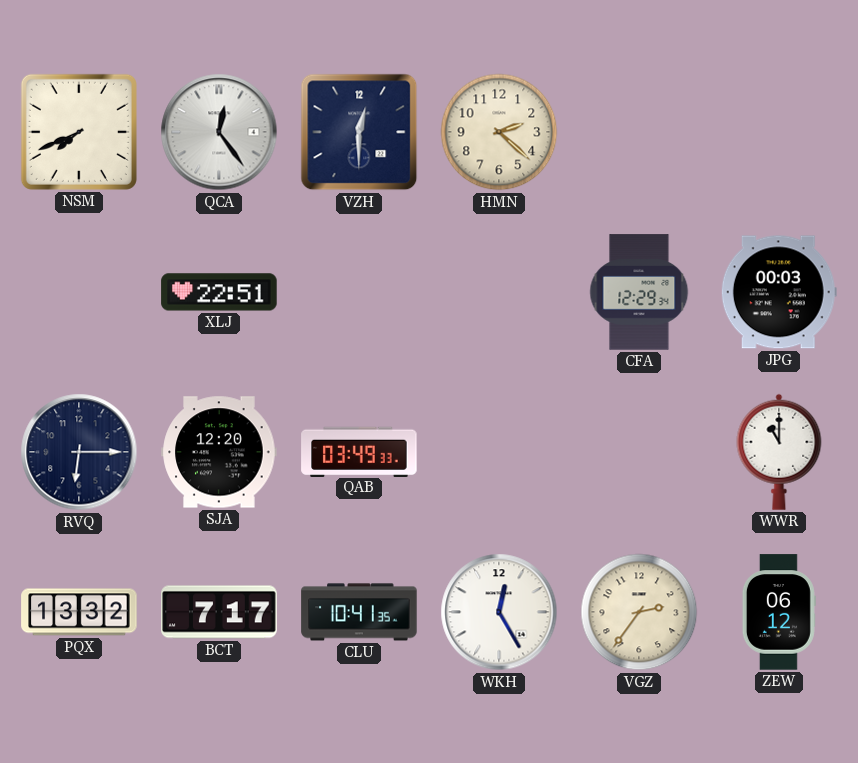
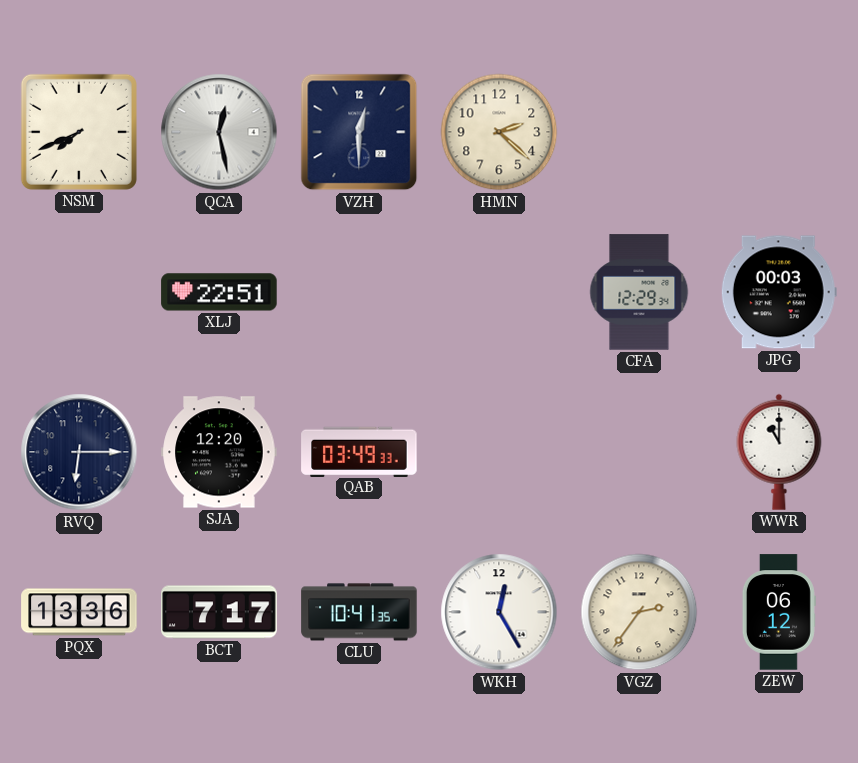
QCA: 12:24 -> 12:28 (219, 132)
PQX: 13:32 -> 13:36 (79, 612)
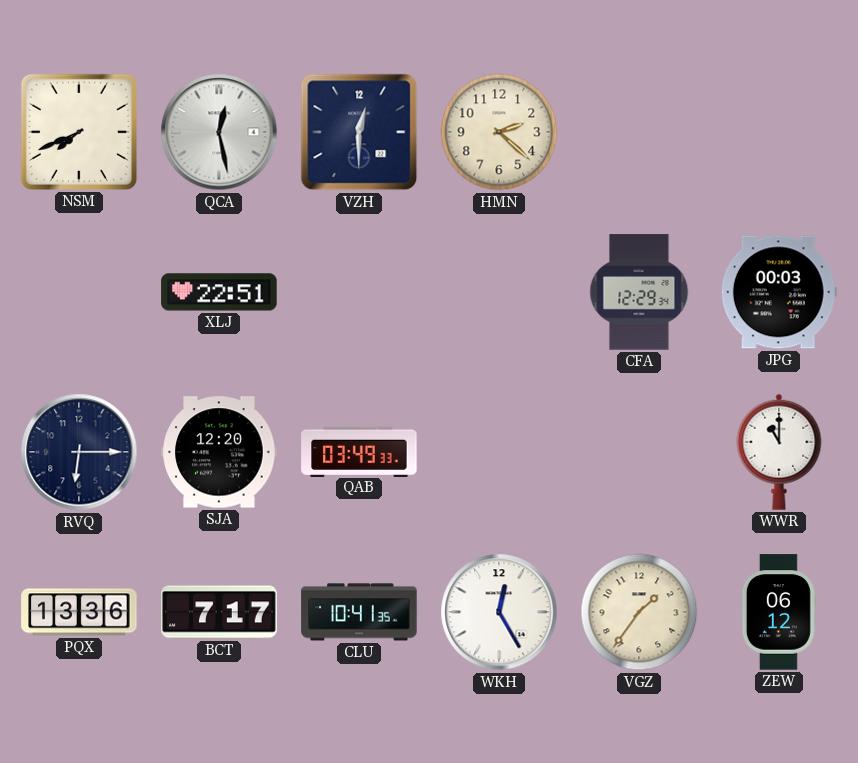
VGZ: 2:36 -> 1:36 (639, 612)
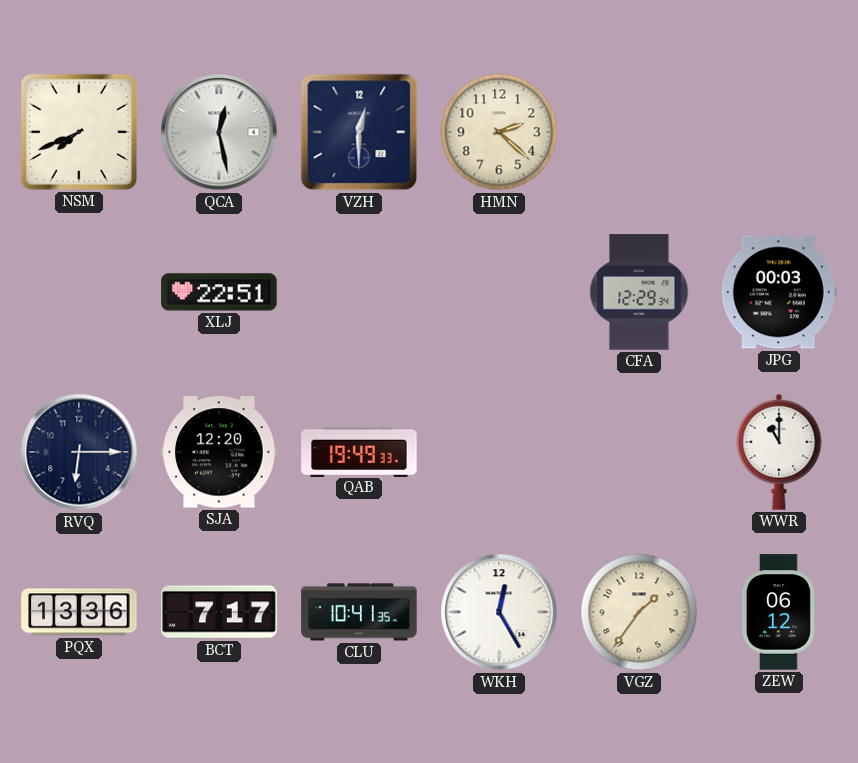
QAB: 03:49 -> 19:49 (359, 451)
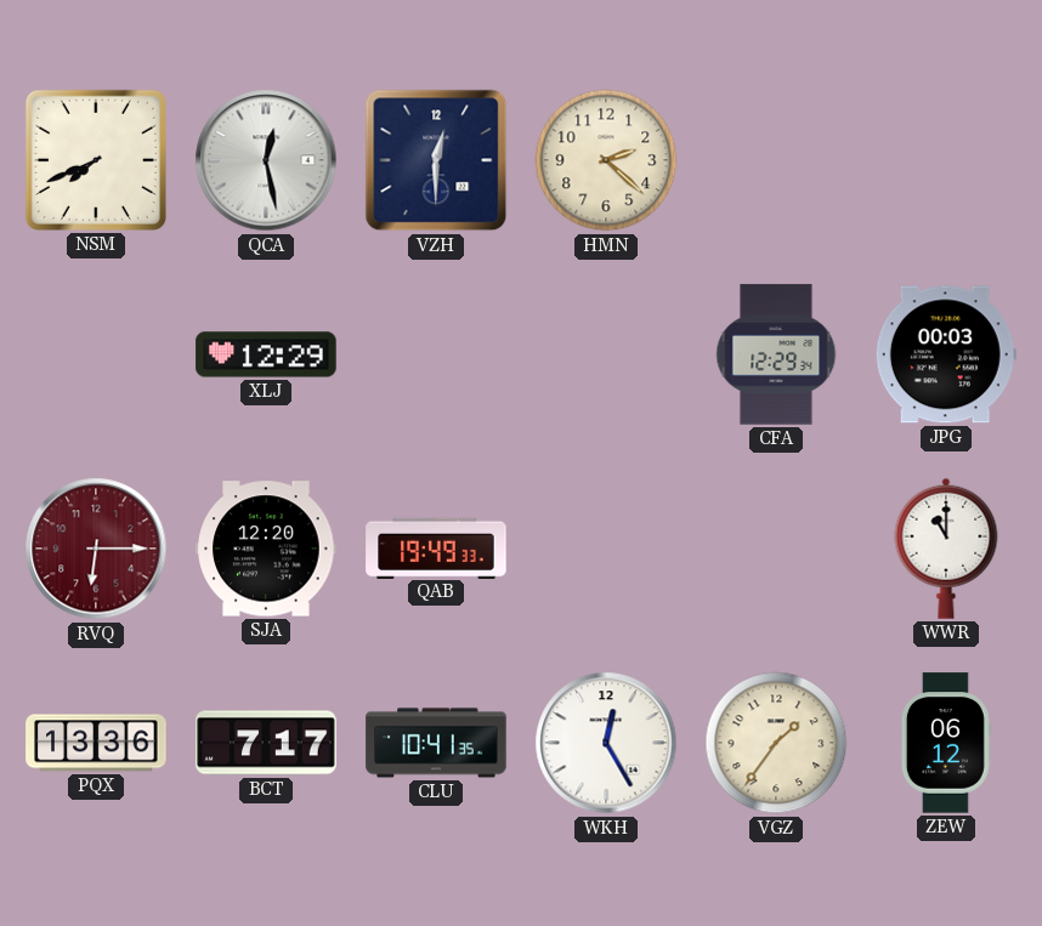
XLJ: 22:51 -> 12:29 (266, 354)
RVQ dial: navy -> burgundy (96, 549)
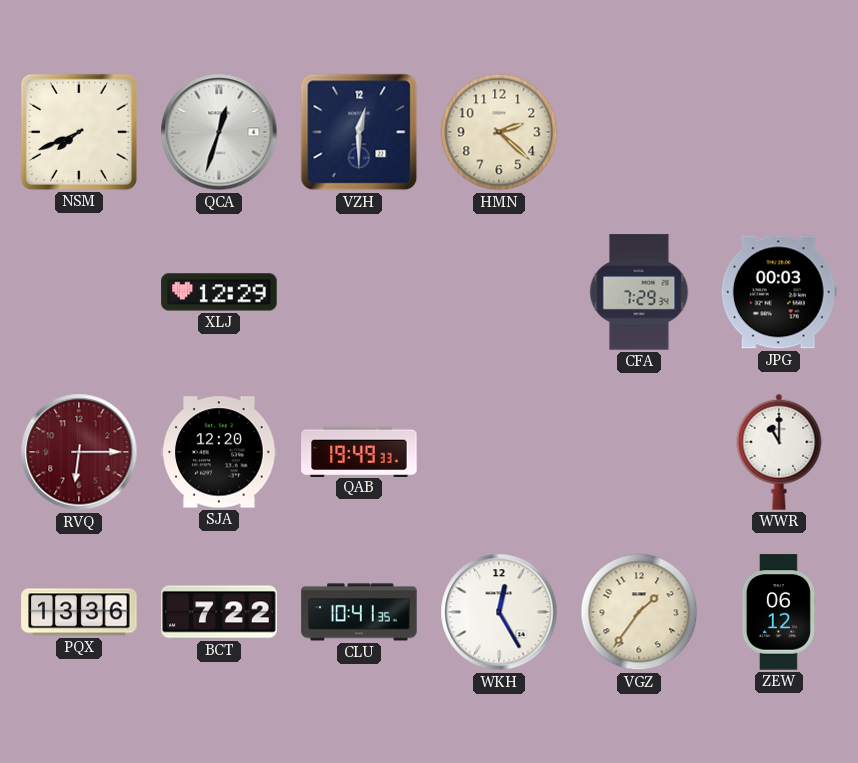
QCA: 12:28 -> 12:33 (219, 132)
CFA: 12:29 -> 7:29 (639, 292)
BCT: 7:17 -> 7:22 (219, 612)
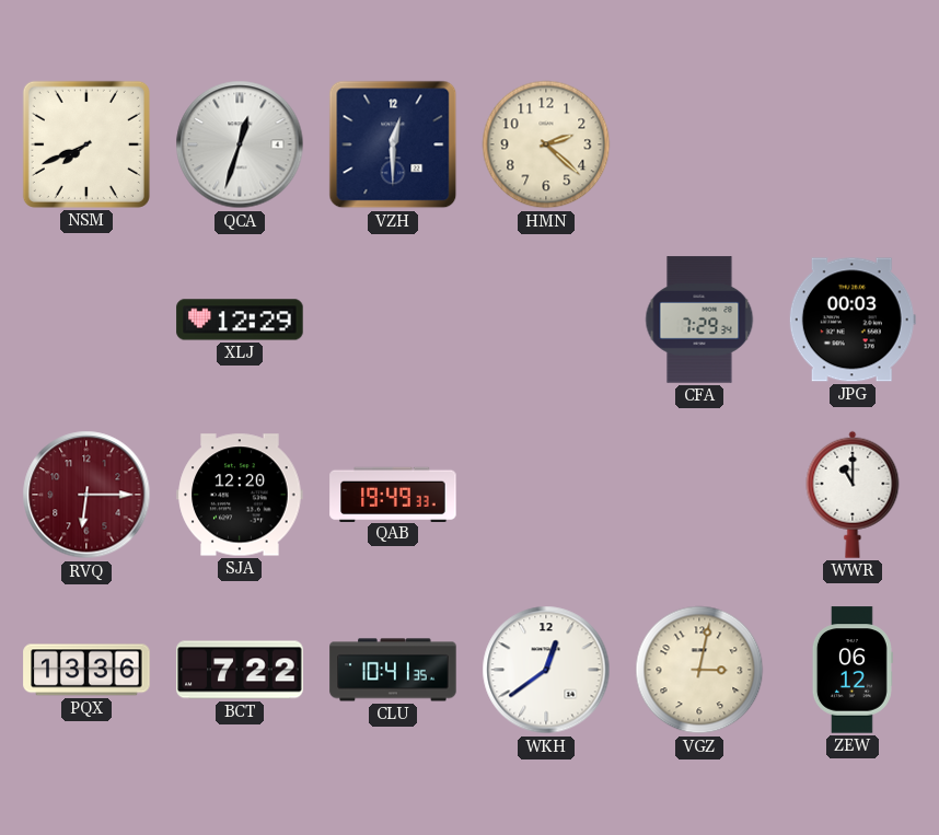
WKH: 12:25 -> 12:39 (546, 670)
VGZ: 1:36 -> 3:02 (699, 670)
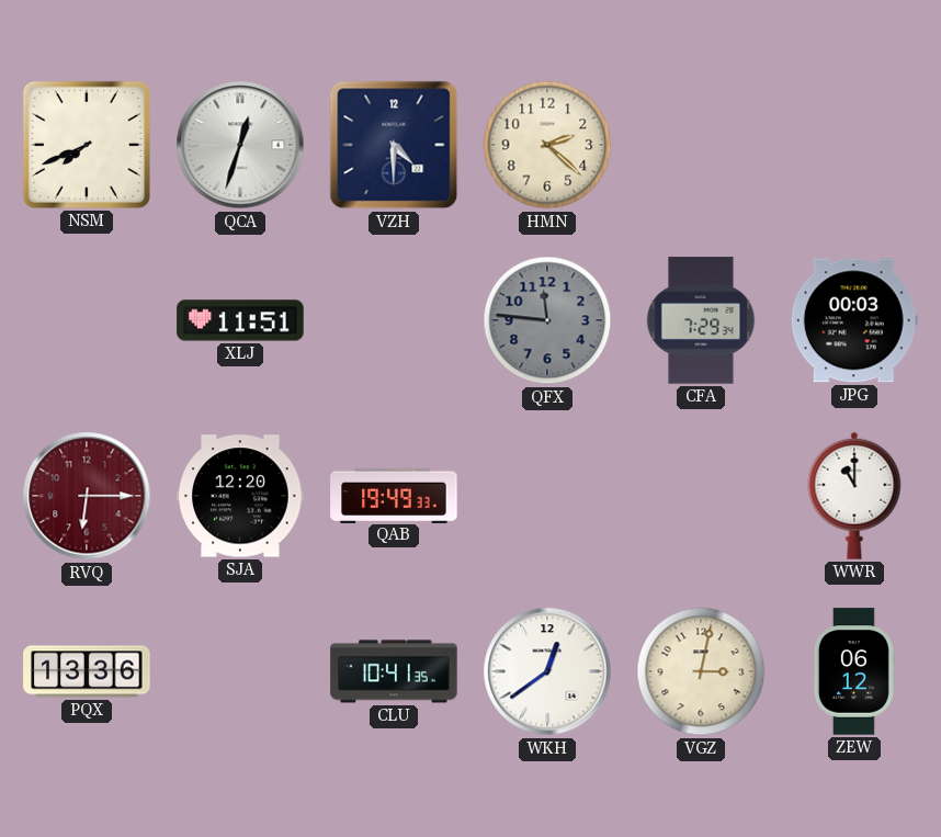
VZH: 12:30 -> 4:30 (394, 145)
XLJ: 12:29 -> 11:51 (240, 320)
QFX: none -> 11:46 (547, 320)
BCT: 7:22 -> none (240, 670)
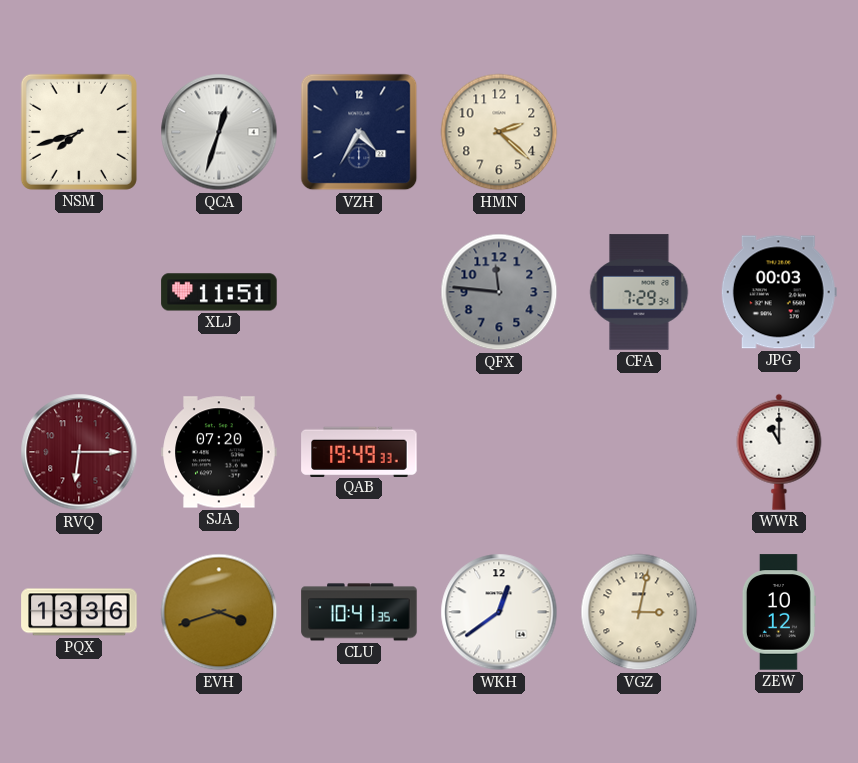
NSM: 7:41 -> 7:42 (79, 132)
VZH: 4:30 -> 4:35 (359, 132)
SJA: 12:20 -> 07:20 (219, 452)
EVH: none -> 3:42 (219, 612)
ZEW: 06:12 -> 10:12 (779, 612)
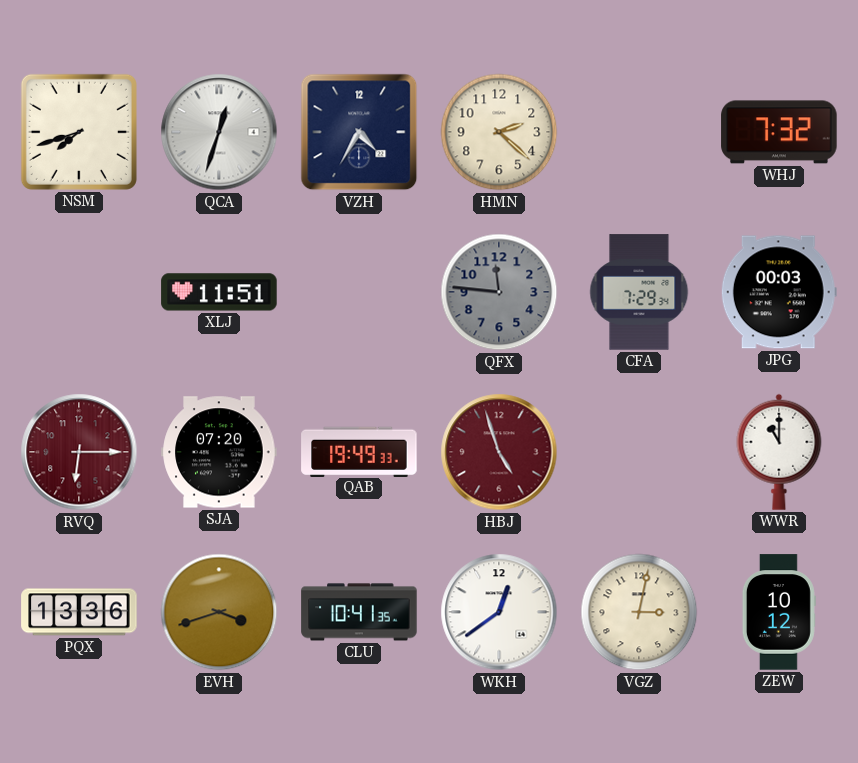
WHJ: none -> 7:32 (779, 132)
HBJ: none -> 4:57 (499, 452)
